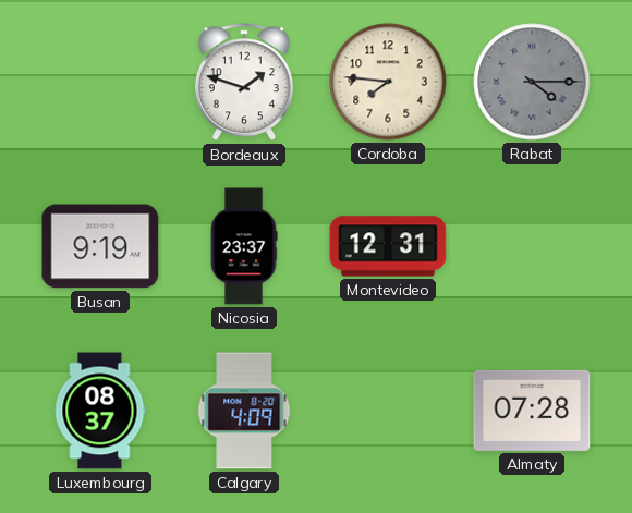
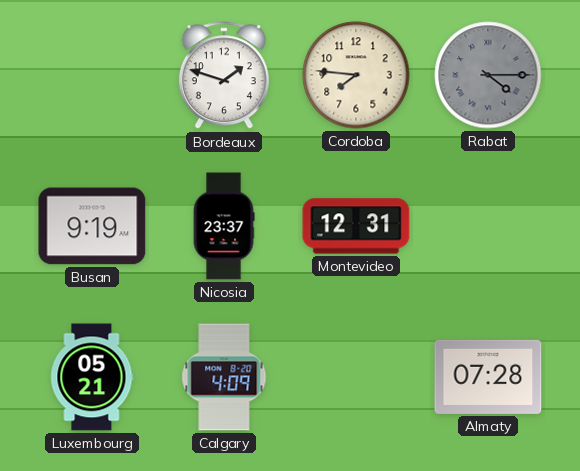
Luxembourg: 08:37 -> 05:21 (92, 377)
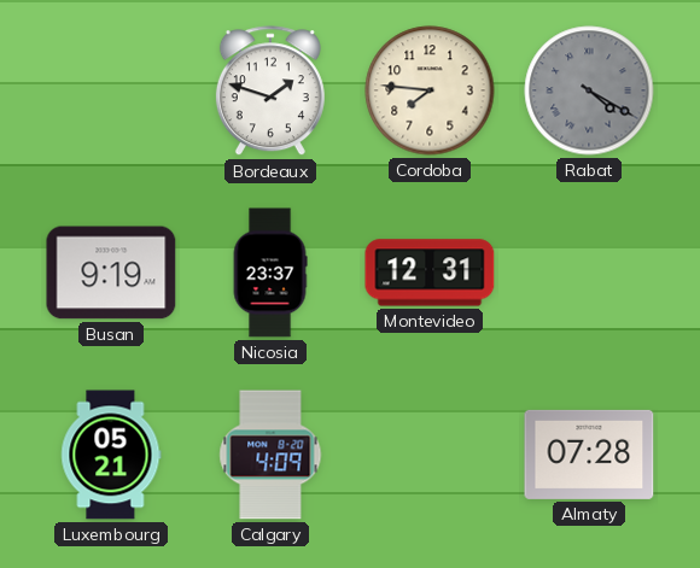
Rabat: 4:15 -> 4:20 (589, 90)
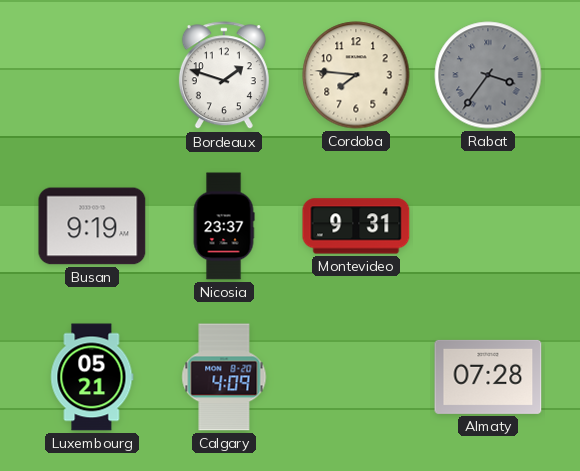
Rabat: 4:20 -> 3:36 (488, 75)
Montevideo: 12:31 -> 9:31 (356, 226)
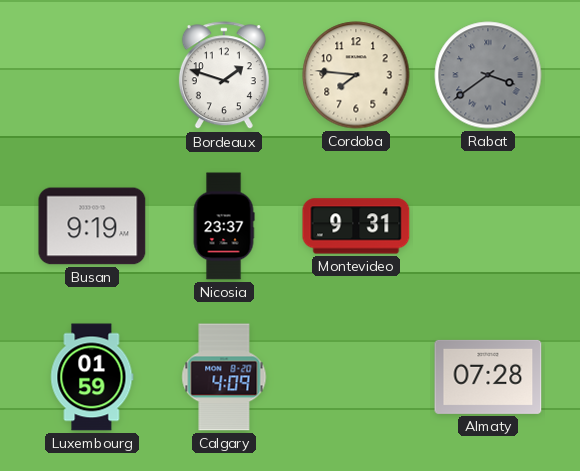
Rabat: 3:36 -> 3:39 (488, 75)
Luxembourg: 05:21 -> 01:59 (92, 377)
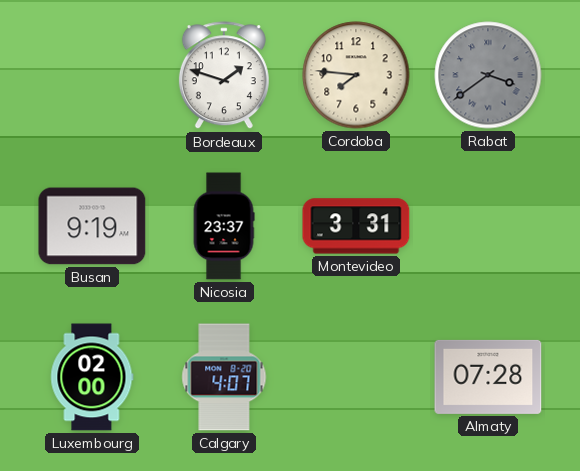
Montevideo: 9:31 -> 3:31 (356, 226)
Luxembourg: 01:59 -> 02:00 (92, 377)
Calgary: 4:09 -> 4:07 (224, 377)
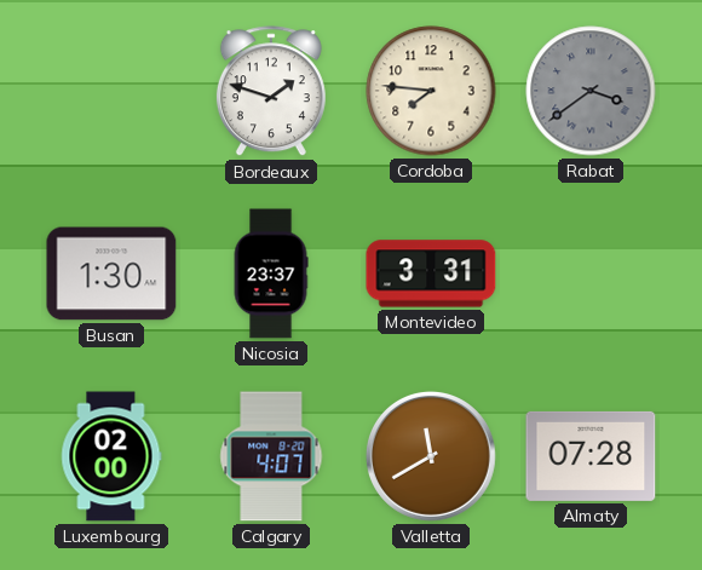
Busan: 9:19 -> 1:30 (111, 274)
Valletta: none -> 11:40 (432, 457)
